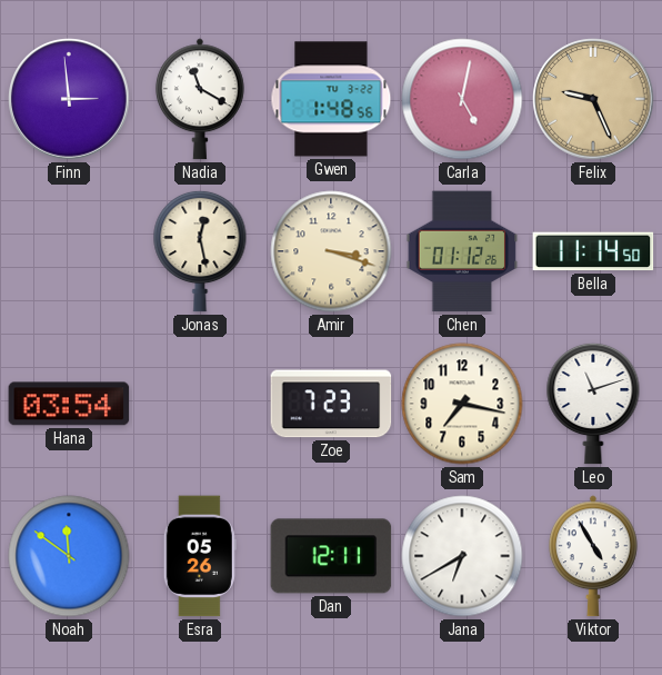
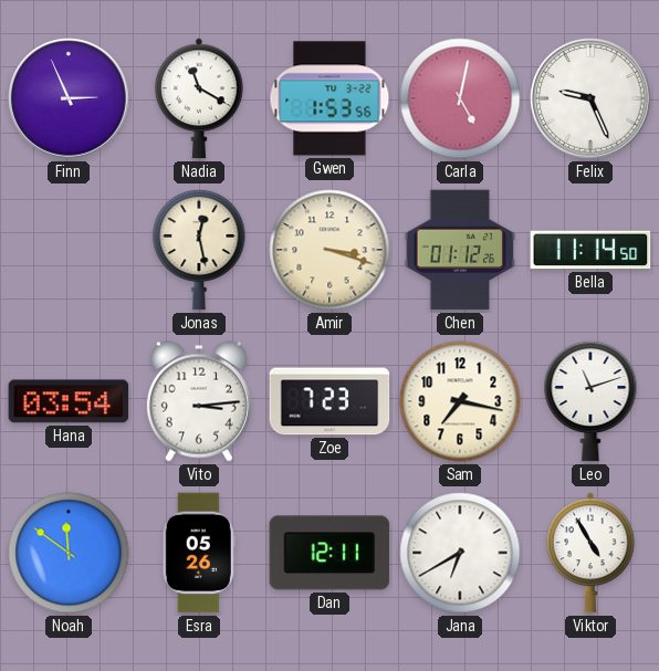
Finn: 2:59 -> 2:56 (69, 98)
Gwen: 1:48 -> 1:53 (329, 98)
Felix dial: champagne -> white (590, 98)
Vito: none -> 3:14 (199, 401)
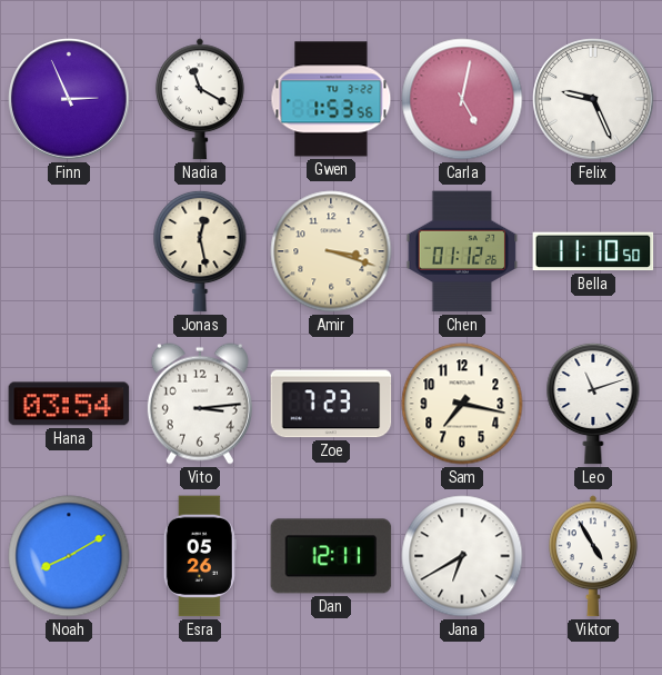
Bella: 11:14 -> 11:10 (593, 251)
Noah: 11:51 -> 8:10 (69, 556)
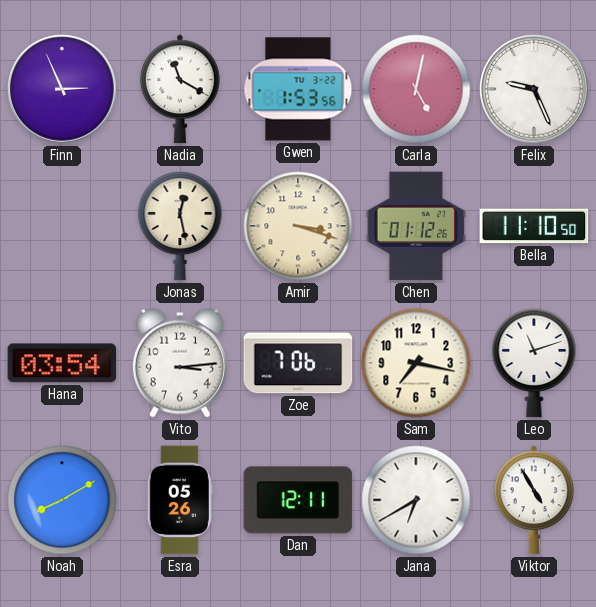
Zoe: 7:23 -> 7:06 (298, 363)
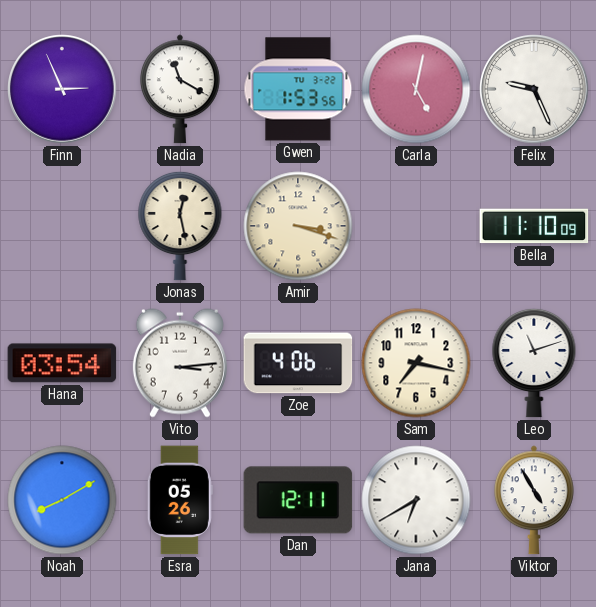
Chen: 01:12 -> none (416, 226)
Bella: 11:10:50 -> 11:10:09 (534, 226)
Zoe: 7:06 -> 4:06 (298, 363)
